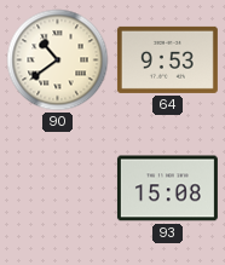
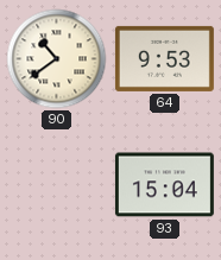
93: 15:08 -> 15:04 (164, 185)
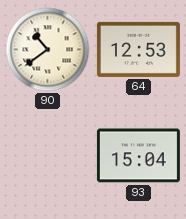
64: 9:53 -> 12:53 (138, 49)
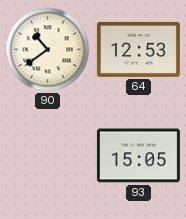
93: 15:04 -> 15:05 (138, 156)
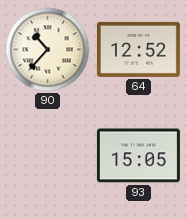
90: 10:39 -> 10:37 (48, 50)
64: 12:53 -> 12:52 (138, 49)
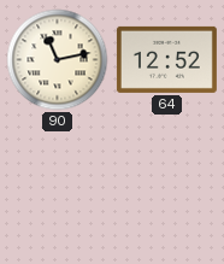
90: 10:37 -> 11:13 (58, 60)
93: 15:05 -> none (138, 156)
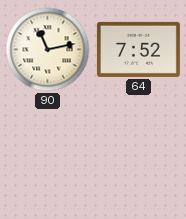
64: 12:52 -> 7:52 (138, 49)
